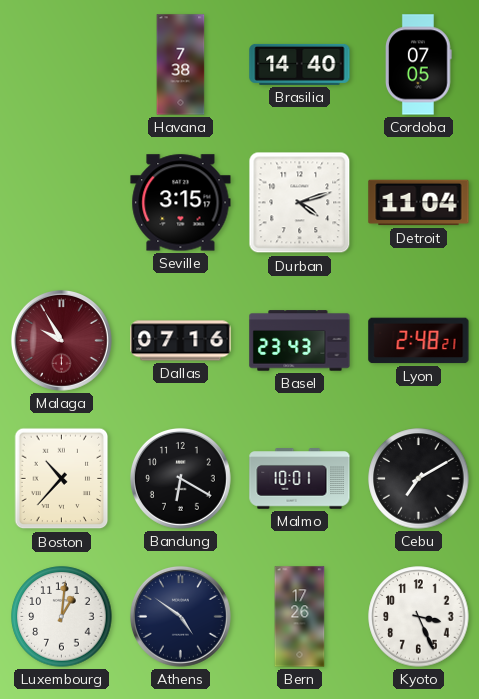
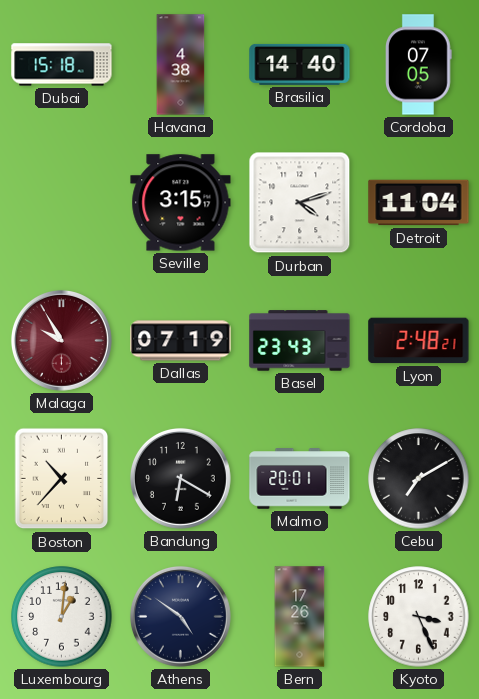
Dubai: none -> 15:18 (62, 65)
Havana: 7:38 -> 4:38 (181, 65)
Dallas: 07:16 -> 07:19 (181, 341)
Malmo: 10:01 -> 20:01 (300, 479)
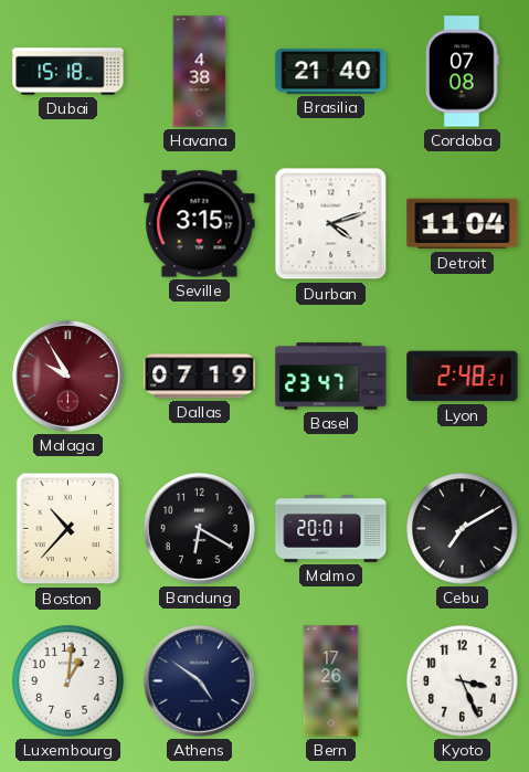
Brasilia: 14:40 -> 21:40 (331, 71)
Cordoba: 07:05 -> 07:08 (463, 72)
Basel: 23:43 -> 23:47 (331, 377)
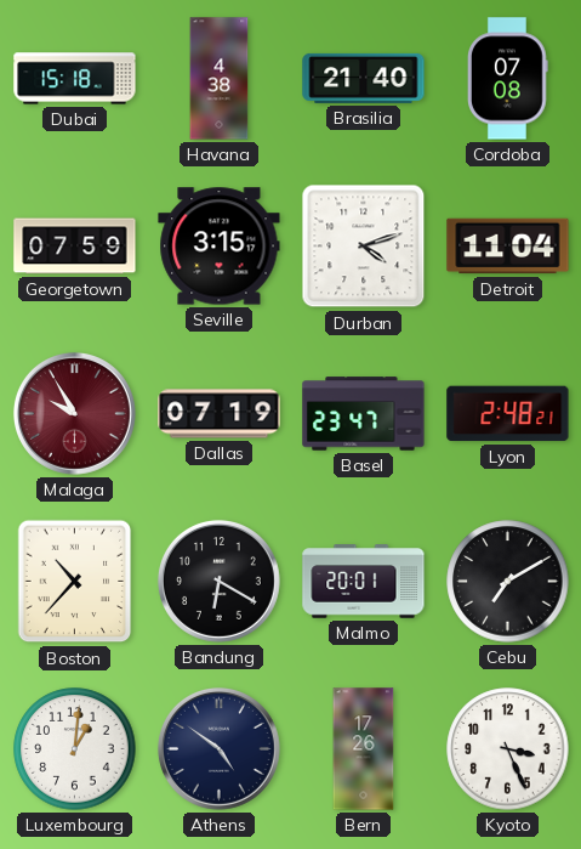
Georgetown: none -> 07:59 (75, 247)
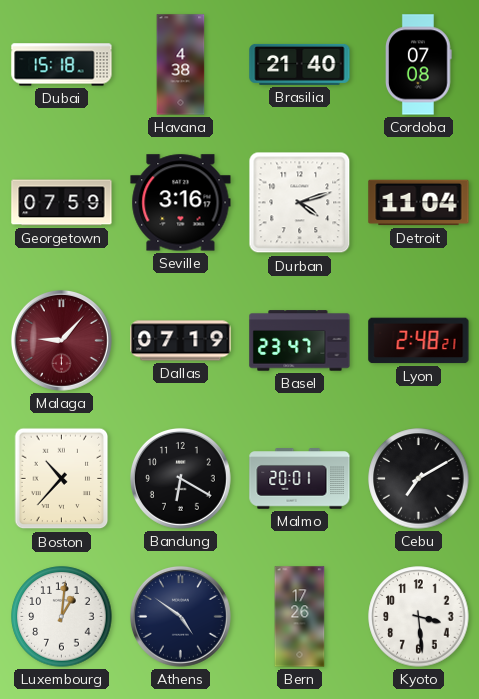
Seville: 3:15 -> 3:16 (181, 203)
Malaga: 9:55 -> 9:07 (61, 340)
Kyoto: 3:26 -> 3:29 (419, 617)
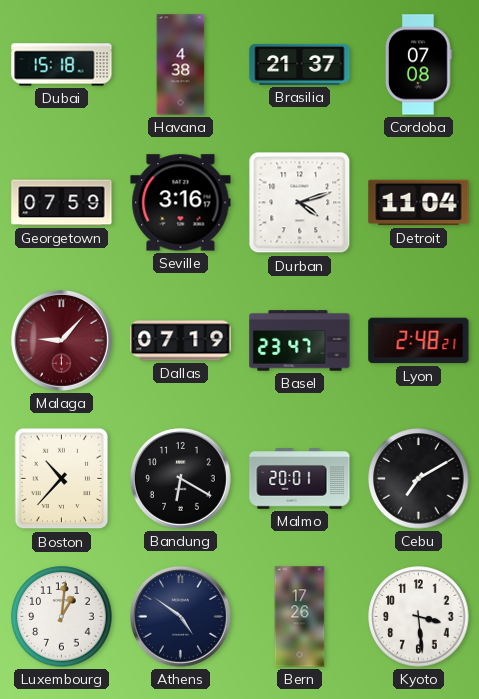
Brasilia: 21:40 -> 21:37 (300, 64)
